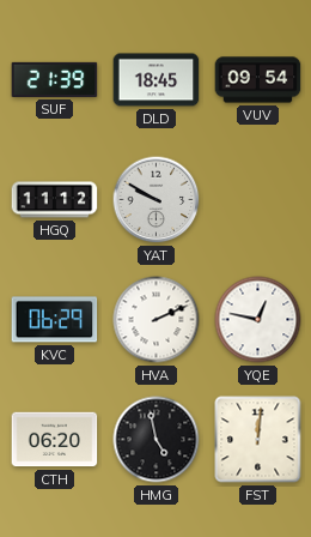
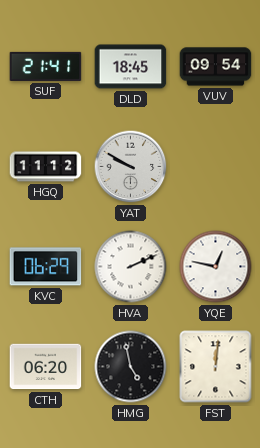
SUF: 21:39 -> 21:41 (46, 66)
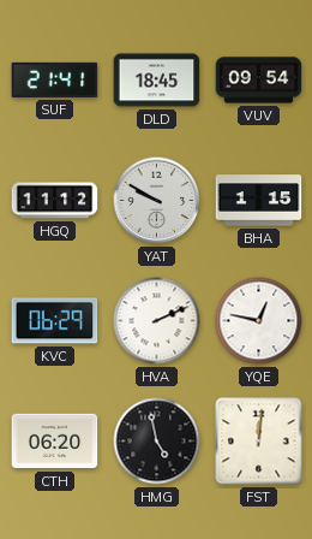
BHA: none -> 1:15 (259, 201)
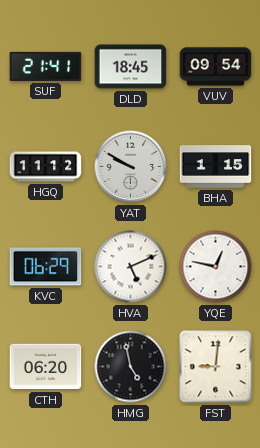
HVA: 2:11 -> 5:11 (131, 267)
FST: 12:01 -> 9:01 (216, 367)
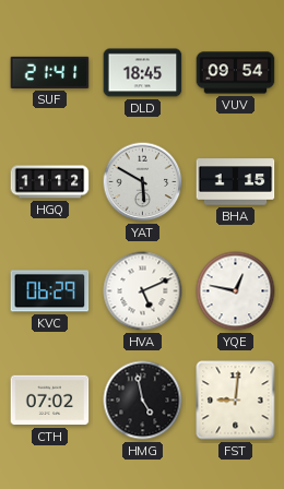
YAT: 9:50 -> 5:50 (143, 182)
CTH: 06:20 -> 07:02 (50, 401)
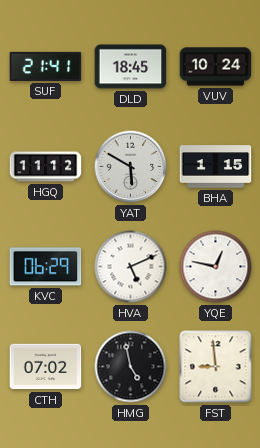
VUV: 09:54 -> 10:24 (216, 67)
FST: 9:01 -> 8:59 (216, 367)
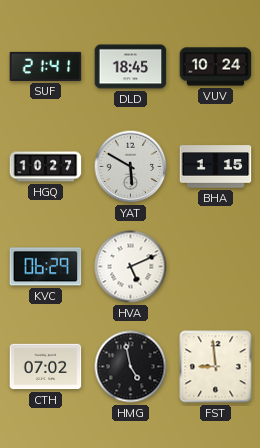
HGQ: 11:12 -> 10:27 (46, 167)
YQE: 12:47 -> none (216, 267)
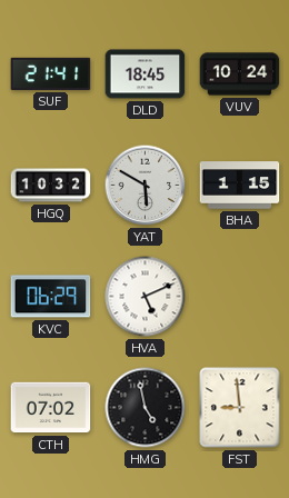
HGQ: 10:27 -> 10:32 (51, 186)
